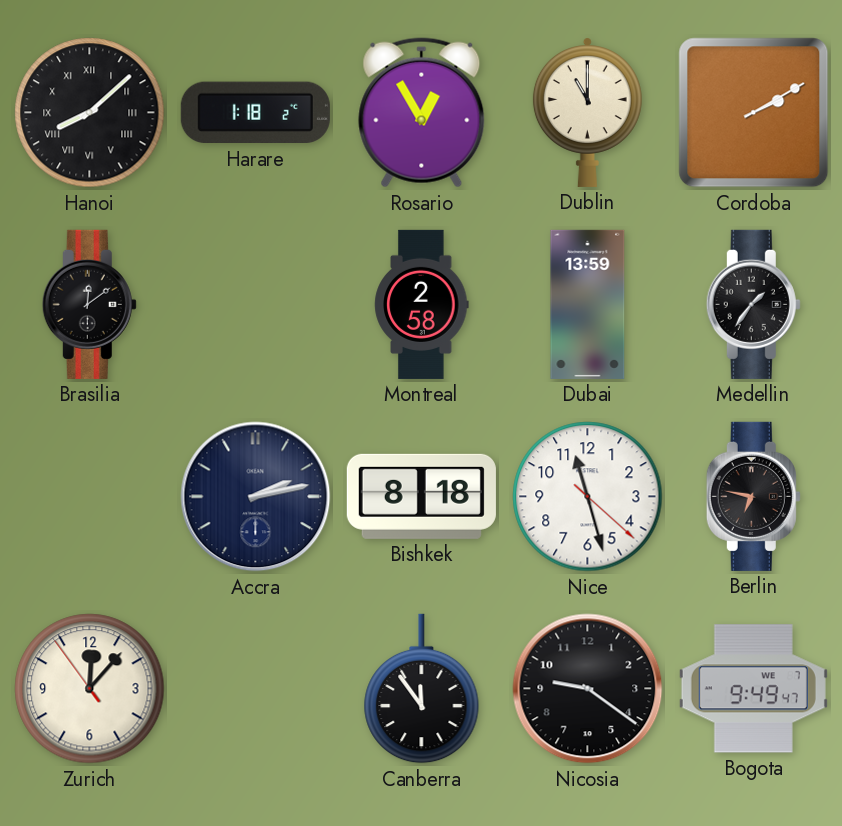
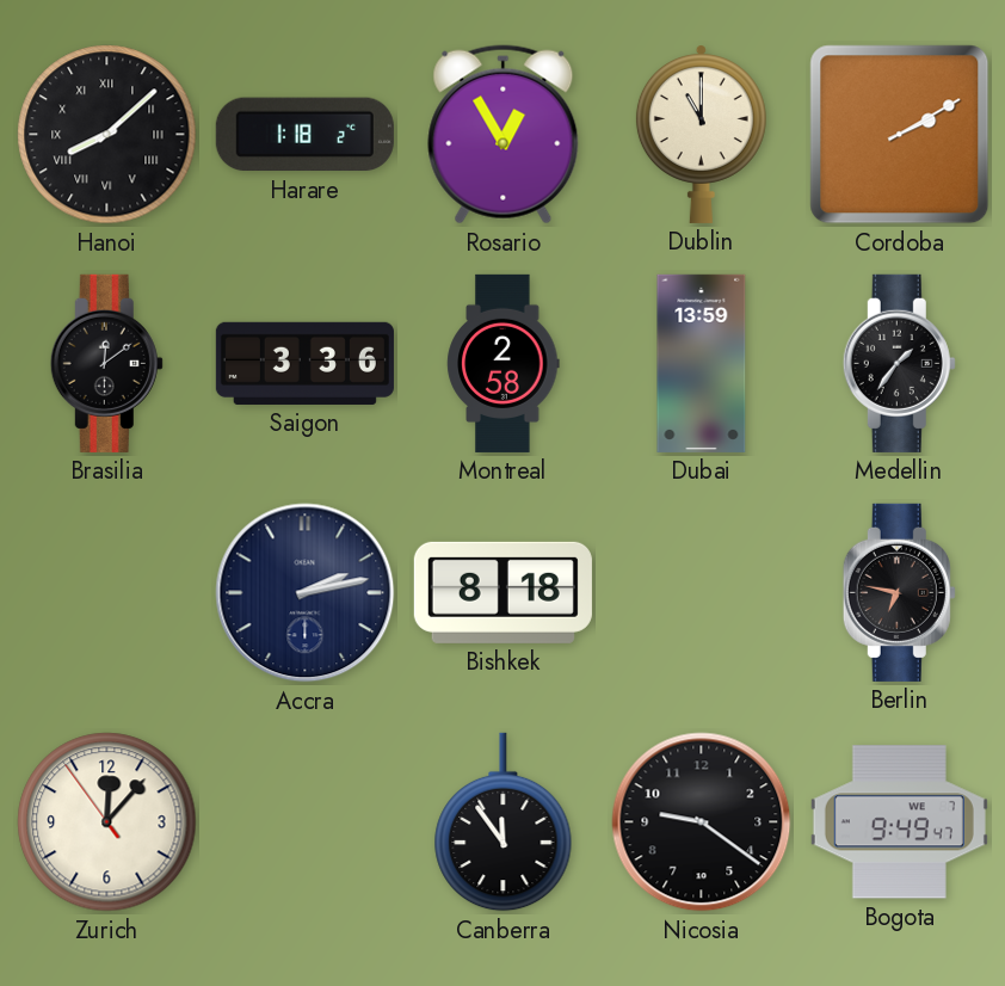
Saigon: none -> 3:36 (304, 363)
Nice: 11:27 -> none (588, 497)
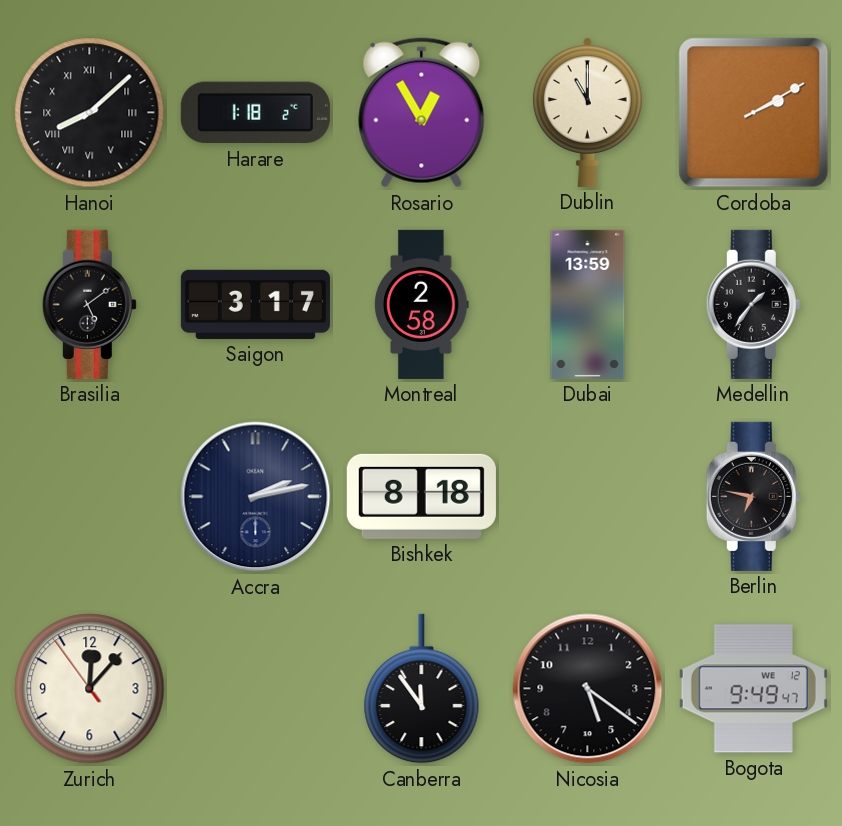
Brasilia: 12:09 -> 5:09 (89, 304)
Saigon: 3:36 -> 3:17 (255, 304)
Nicosia: 9:21 -> 5:21 (588, 689)
Bogota date: WE 7 -> WE 12 (753, 689)
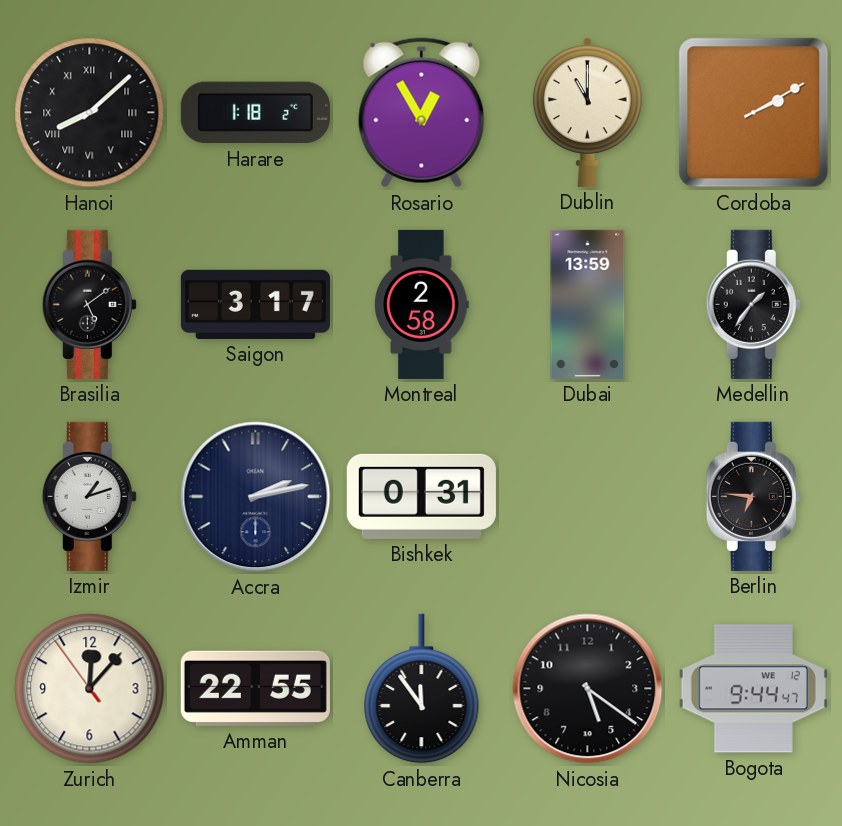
Izmir: none -> 1:12 (89, 496)
Bishkek: 8:18 -> 0:31 (421, 496)
Berlin: 6:47 -> 6:46 (753, 496)
Amman: none -> 22:55 (255, 688)
Bogota: 9:49 -> 9:44 (753, 689)
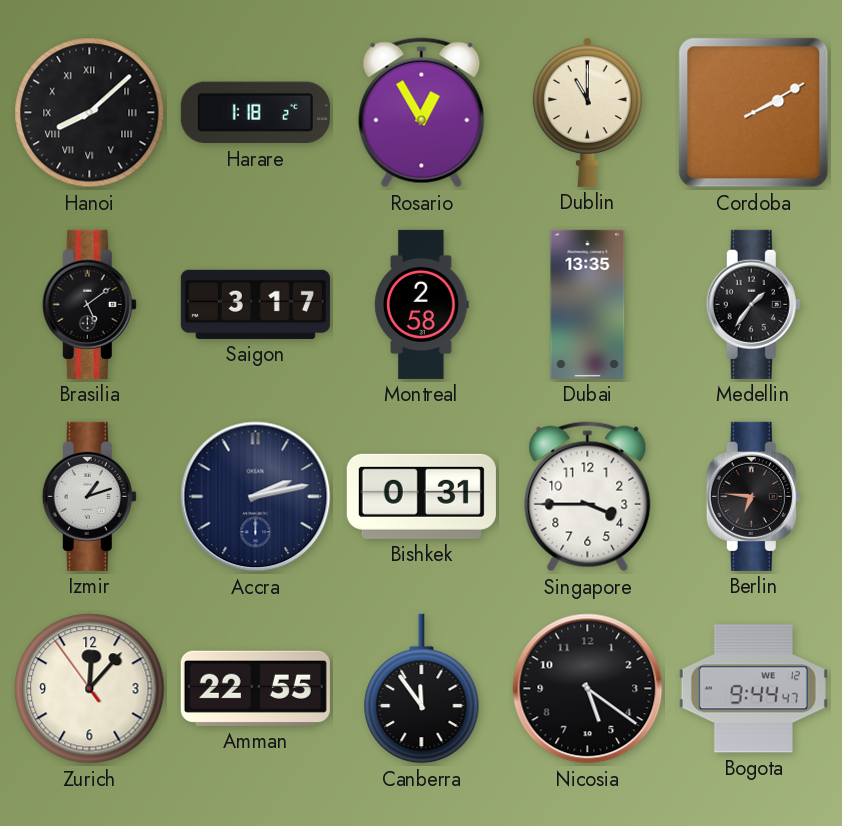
Dubai: 13:59 -> 13:35 (588, 304)
Singapore: none -> 3:45 (588, 497)
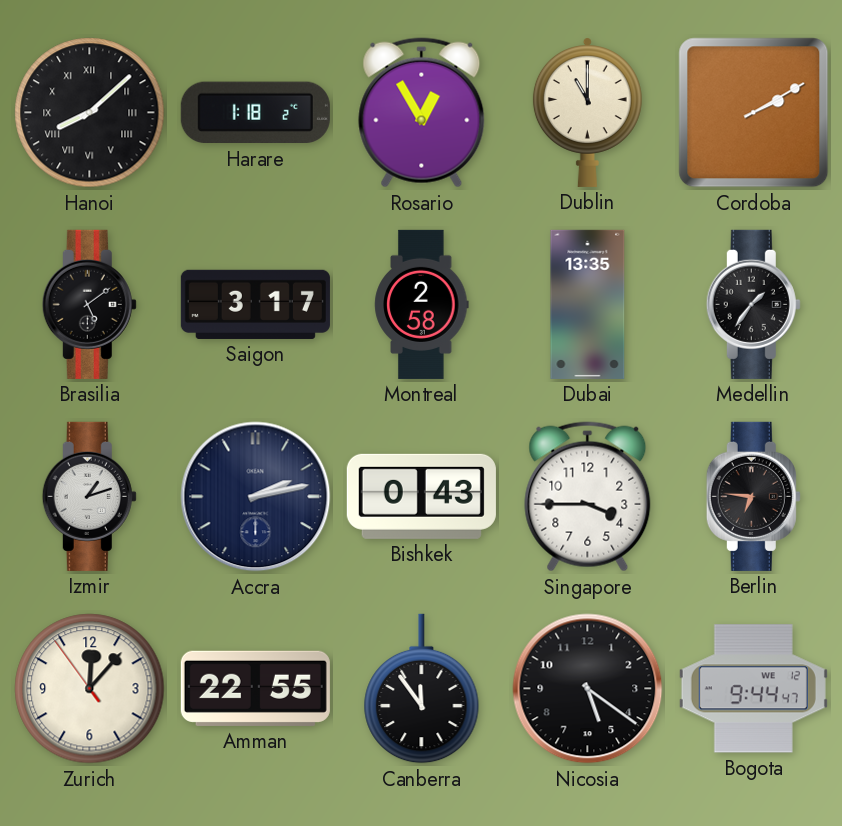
Bishkek: 0:31 -> 0:43 (421, 496)
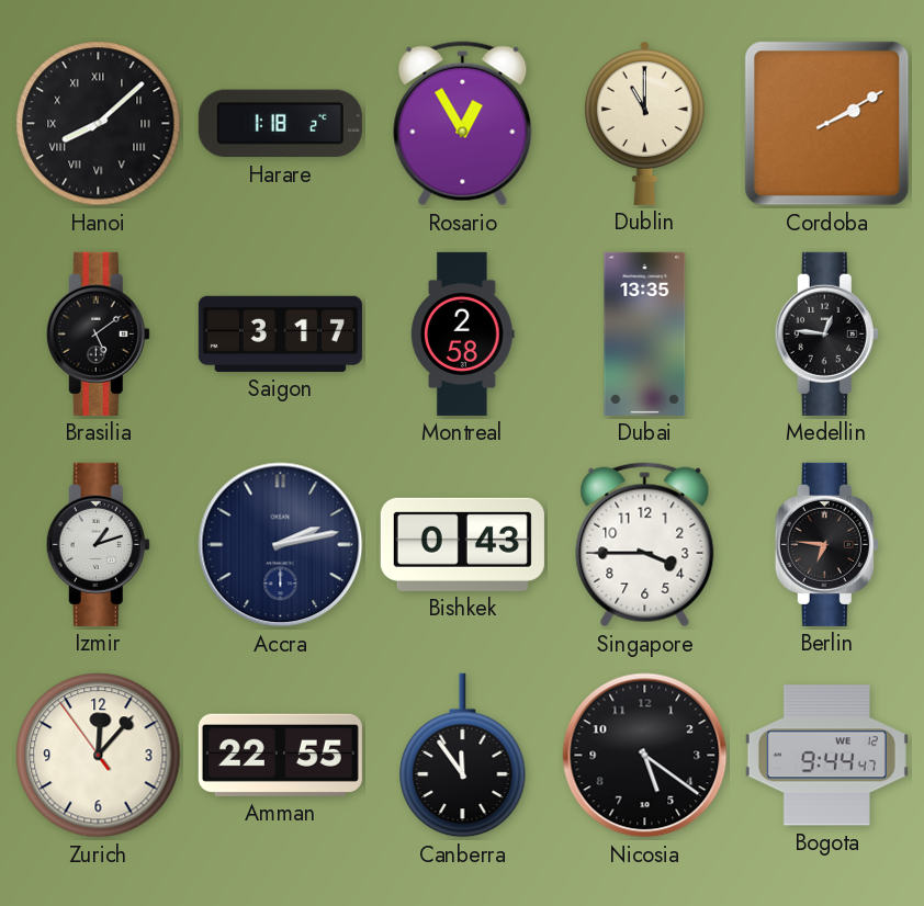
Medellin: 1:36 -> 12:46 (826, 333)
